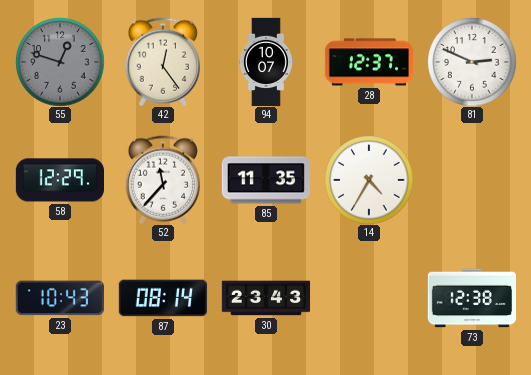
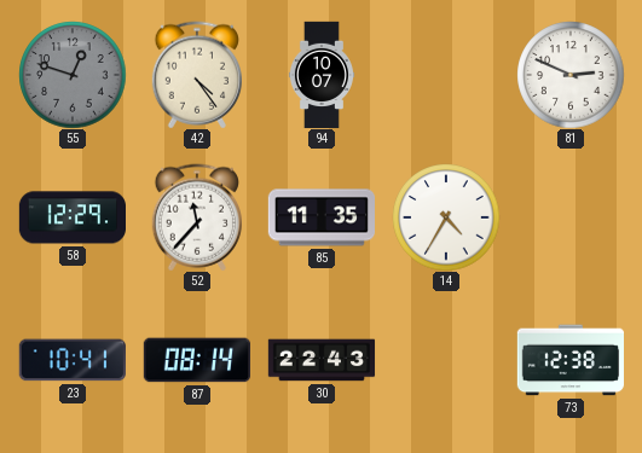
42: 12:24 -> 4:24 (196, 75)
28: 12:37 -> none (368, 62)
23: 10:43 -> 10:41 (73, 360)
30: 23:43 -> 22:43 (322, 360)
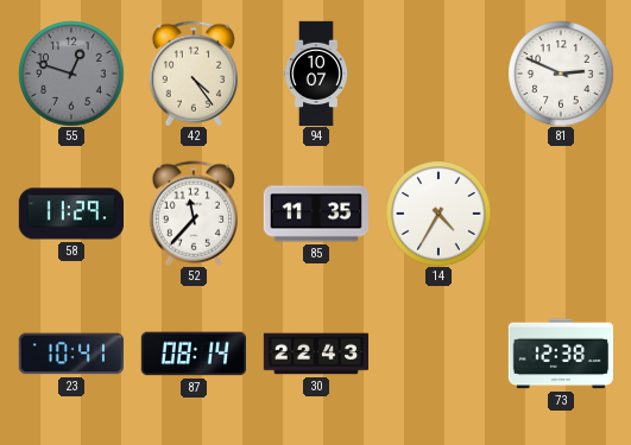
58: 12:29 -> 11:29 (70, 214)
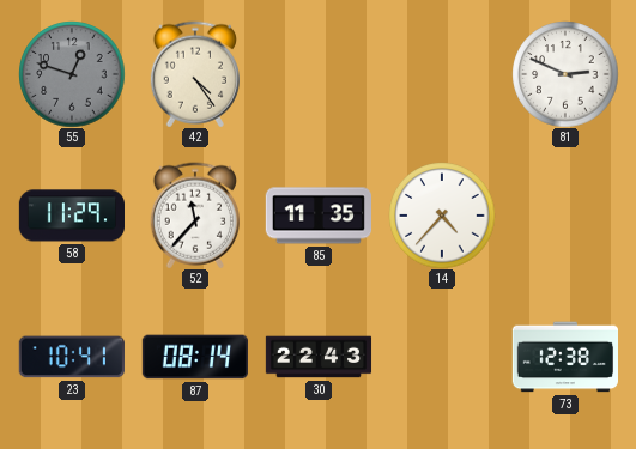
94: 10:07 -> none (316, 74)
14: 4:35 -> 4:37 (442, 216)
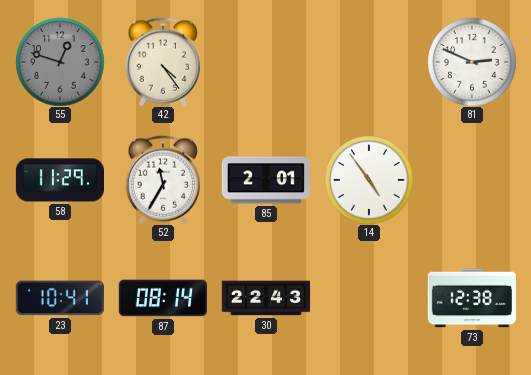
52: 11:37 -> 11:35 (162, 180)
85: 11:35 -> 2:01 (265, 180)
14: 4:37 -> 4:54 (369, 180)
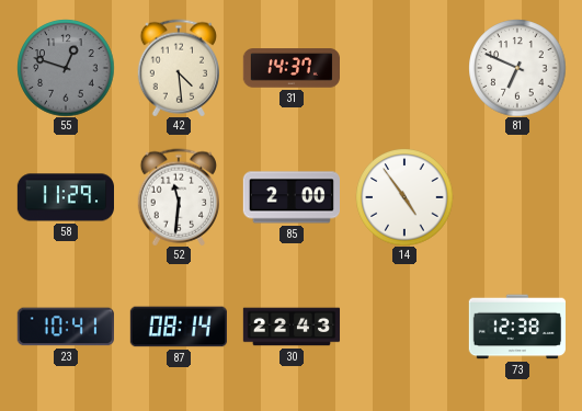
42: 4:24 -> 4:29 (178, 68)
31: none -> 14:37 (290, 68)
81: 2:49 -> 6:49 (517, 68)
52: 11:35 -> 11:31 (178, 197)
85: 2:01 -> 2:00 (290, 197)
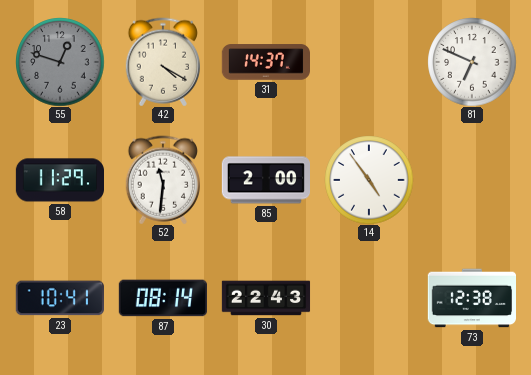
42: 4:29 -> 4:20 (162, 62)
